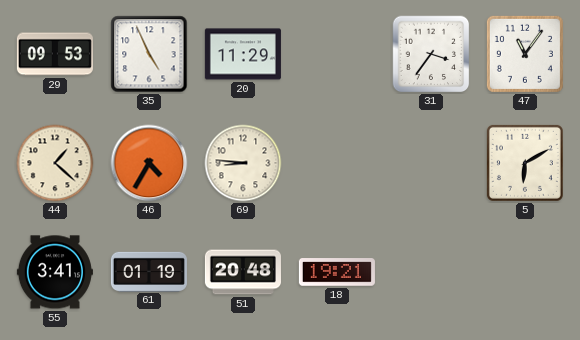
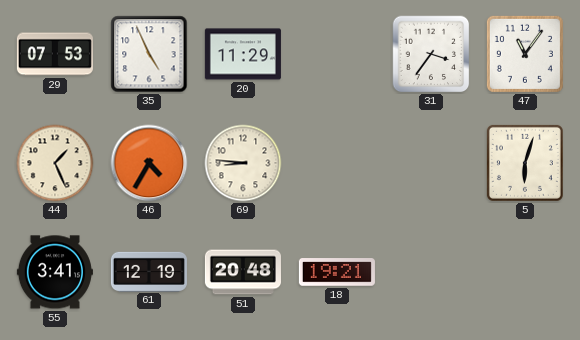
29: 09:53 -> 07:53 (55, 54)
44: 1:22 -> 1:26 (55, 163)
5: 6:10 -> 6:03 (525, 163)
61: 01:19 -> 12:19 (149, 271)
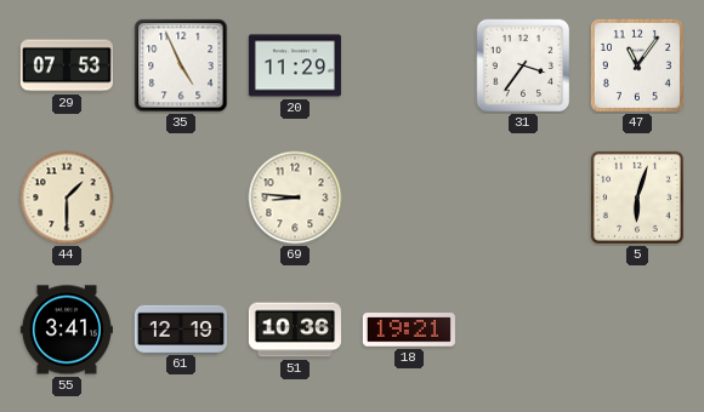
44: 1:26 -> 1:30 (67, 198)
46: 4:35 -> none (149, 163)
51: 20:48 -> 10:36 (295, 330)
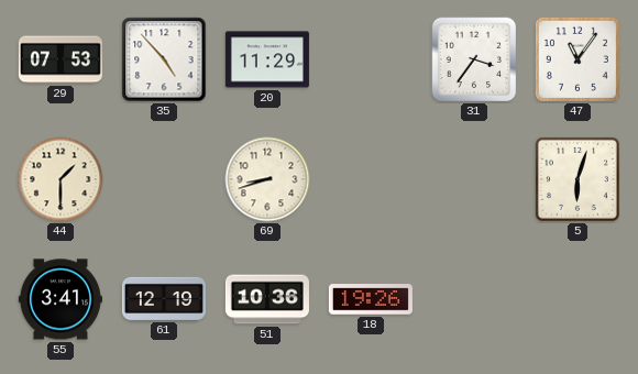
35: 4:56 -> 4:53 (164, 59)
69: 8:46 -> 8:42 (267, 179)
18: 19:21 -> 19:26 (371, 299)
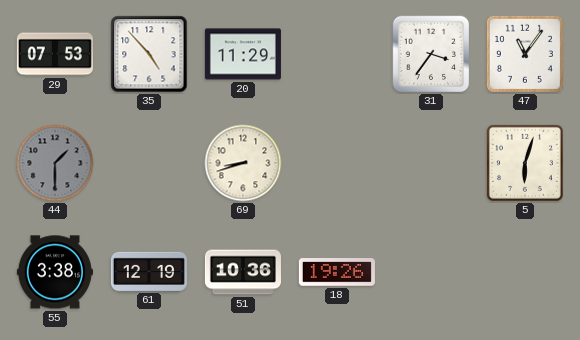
44 dial: cream -> grey (55, 163)
55: 3:41 -> 3:38 (55, 272)
